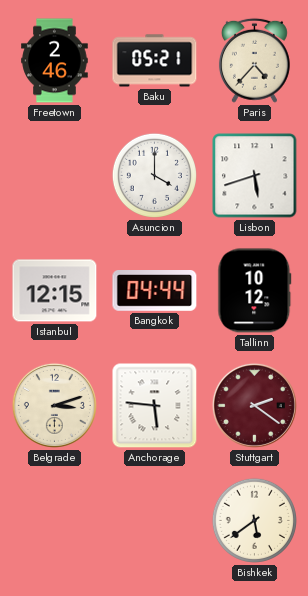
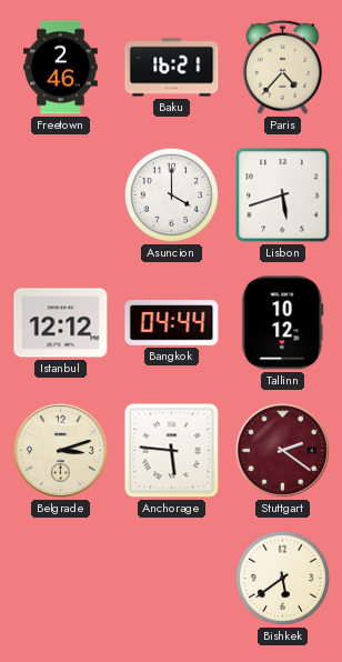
Baku: 05:21 -> 16:21 (172, 68)
Istanbul: 12:15 -> 12:12 (61, 323)
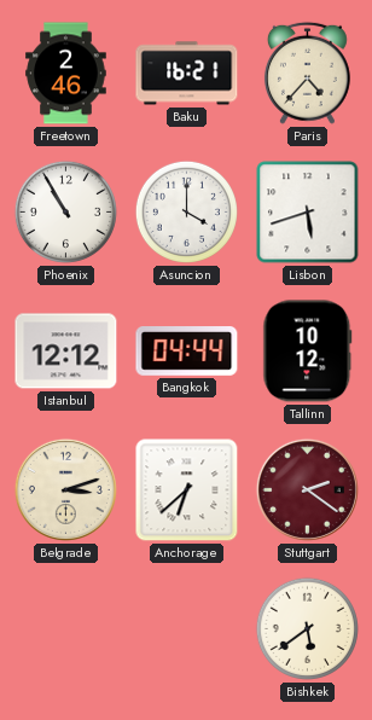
Phoenix: none -> 10:55 (65, 211)
Anchorage: 5:46 -> 6:38 (187, 490)
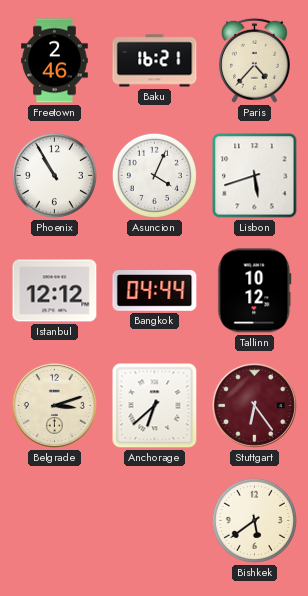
Asuncion: 4:00 -> 4:04 (154, 175)
Stuttgart: 2:21 -> 6:24 (254, 405)
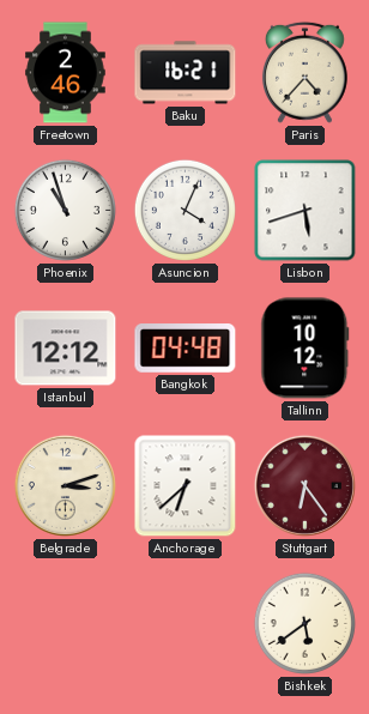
Phoenix: 10:55 -> 10:57 (65, 210)
Bangkok: 04:44 -> 04:48 (186, 349)
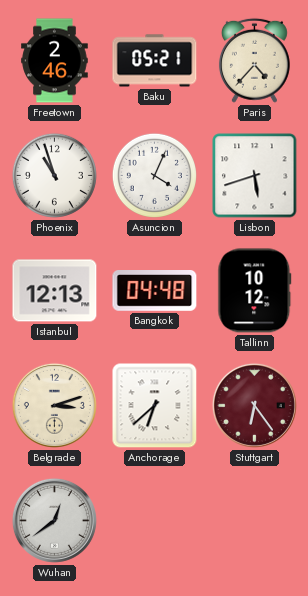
Baku: 16:21 -> 05:21 (155, 61)
Istanbul: 12:12 -> 12:13 (55, 291)
Wuhan: none -> 12:39 (54, 520)
Bishkek: 5:39 -> none (304, 623)
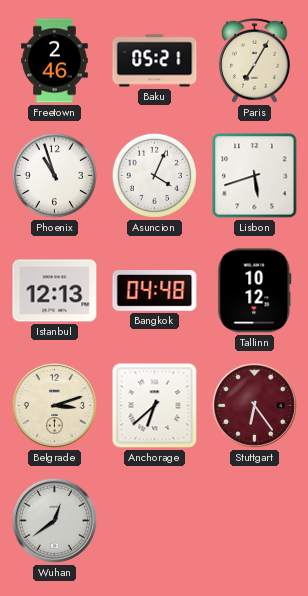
Paris: 4:37 -> 7:05 (254, 60)
